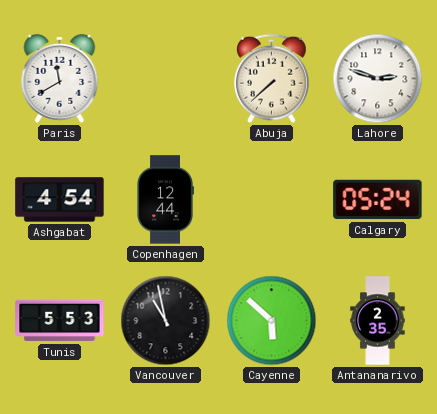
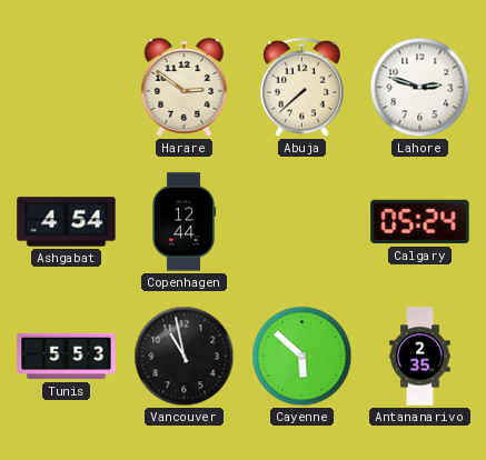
Paris: 11:40 -> none (60, 78)
Harare: none -> 2:51 (185, 87)
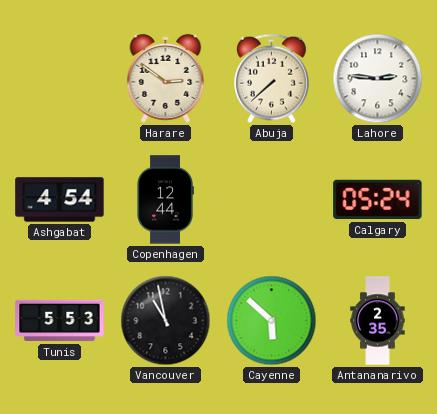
Lahore: 2:48 -> 2:46 (378, 79)
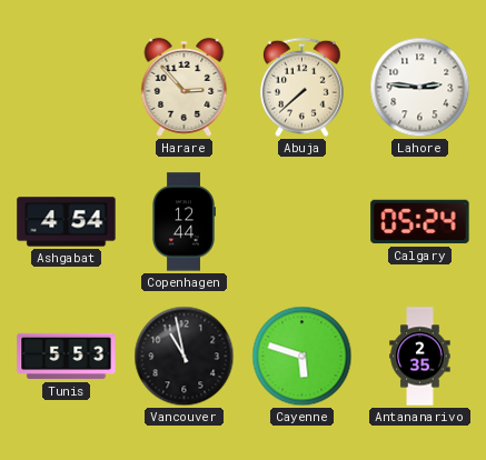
Harare: 2:51 -> 2:53 (185, 87)
Cayenne: 5:52 -> 5:48 (302, 357)
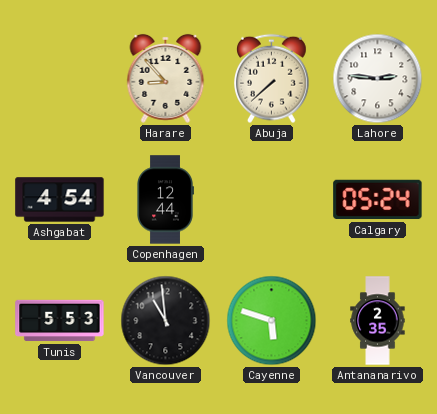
Harare: 2:53 -> 8:53 (166, 78)
Vancouver: 10:58 -> 10:59 (166, 321)
